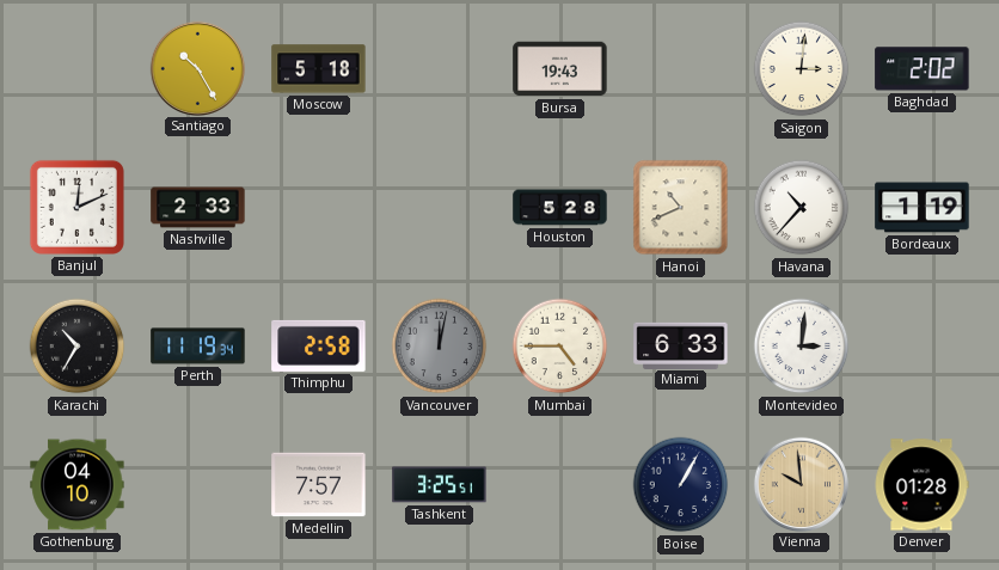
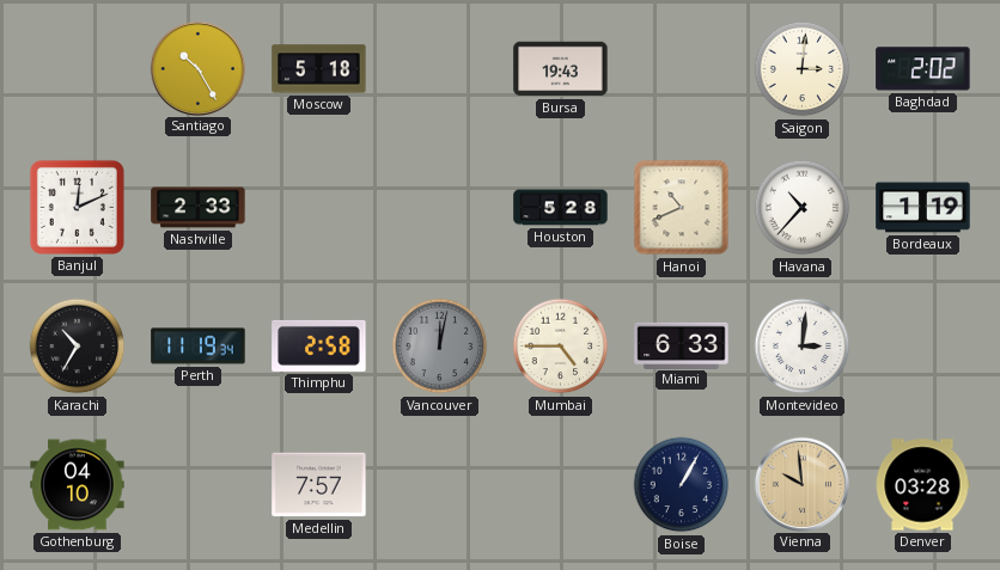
Tashkent: 3:25 -> none (440, 485)
Denver: 01:28 -> 03:28 (922, 485)
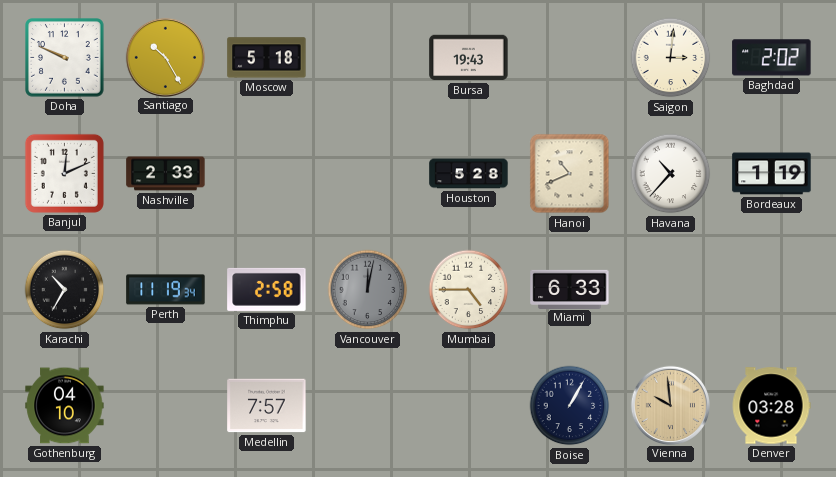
Doha: none -> 9:49 (65, 58)
Montevideo: 3:01 -> none (803, 347)
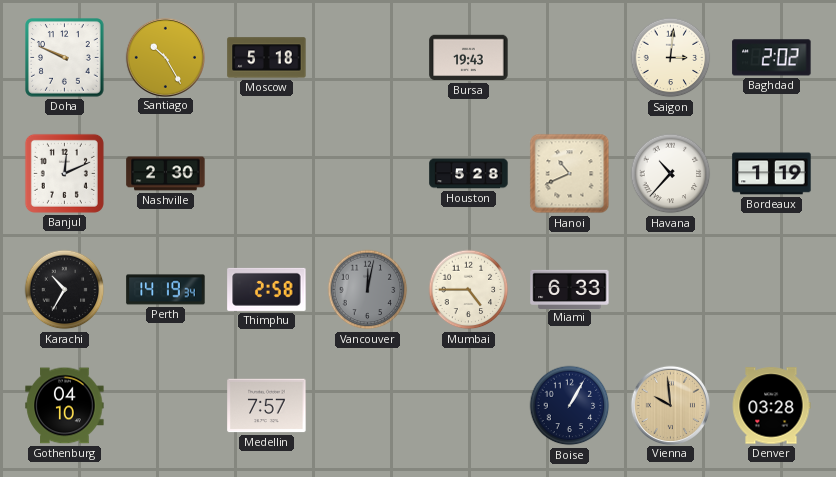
Nashville: 2:33 -> 2:30 (166, 174)
Perth: 11:19 -> 14:19 (166, 290)
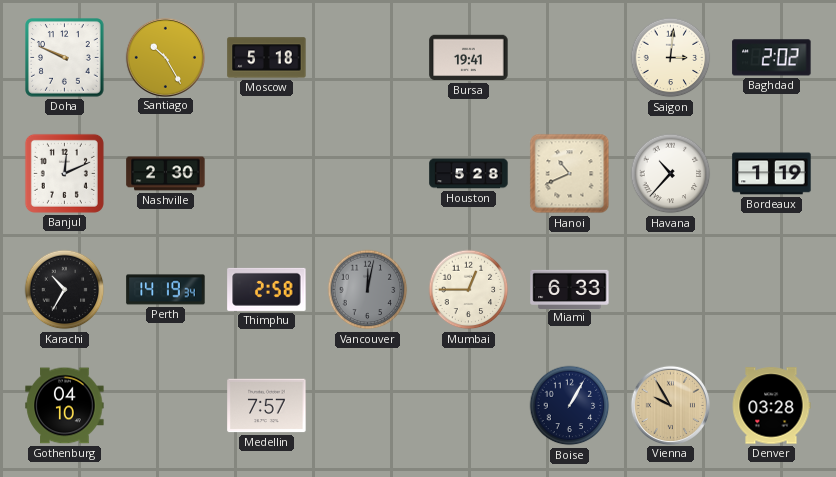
Bursa: 19:43 -> 19:41 (469, 58)
Mumbai: 4:45 -> 12:45 (469, 290)
Vienna: 9:59 -> 9:55 (670, 405)
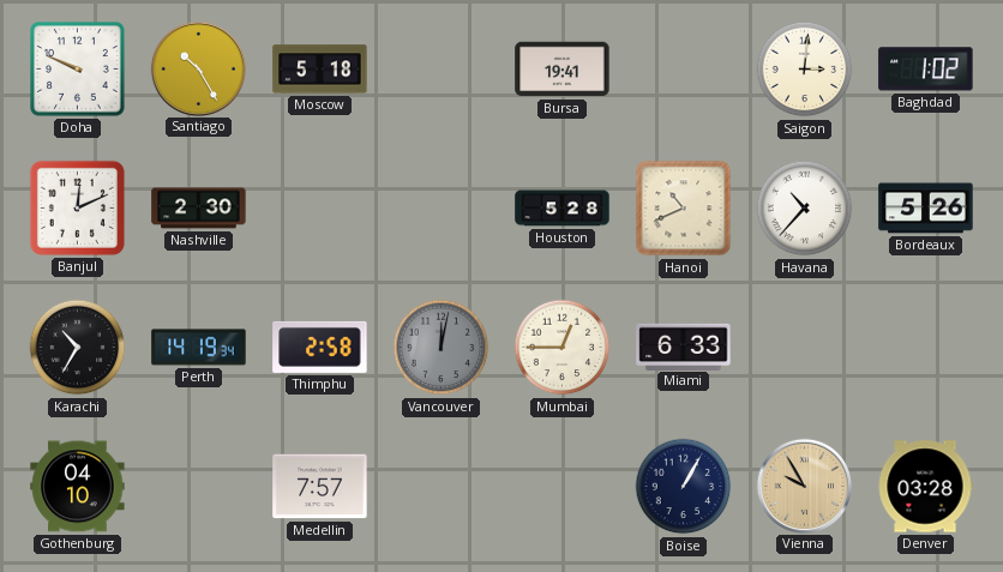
Baghdad: 2:02 -> 1:02 (926, 70)
Bordeaux: 1:19 -> 5:26 (926, 209)
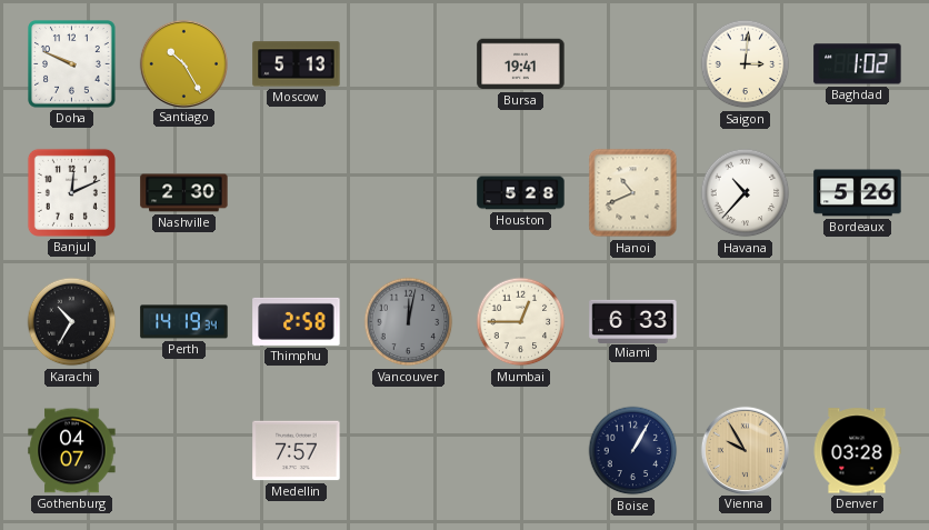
Moscow: 5:18 -> 5:13 (297, 64)
Gothenburg: 04:10 -> 04:07 (72, 451)
